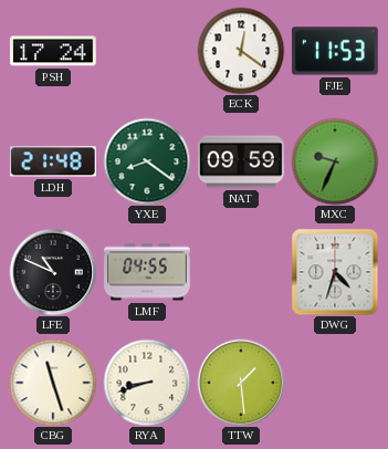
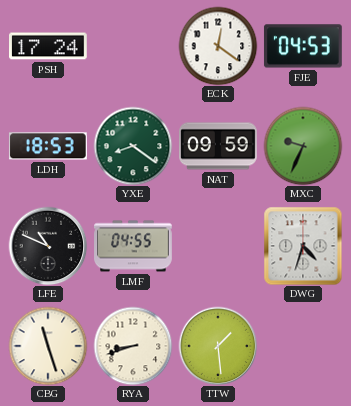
FJE: 11:53 -> 04:53 (303, 46)
LDH: 21:48 -> 18:53 (48, 146)
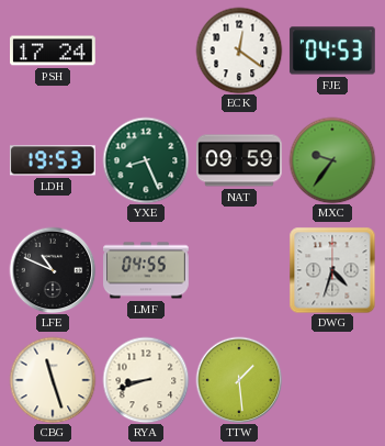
LDH: 18:53 -> 19:53 (53, 160)
YXE: 8:21 -> 8:26 (146, 160)
MXC: 9:34 -> 9:36 (332, 160)
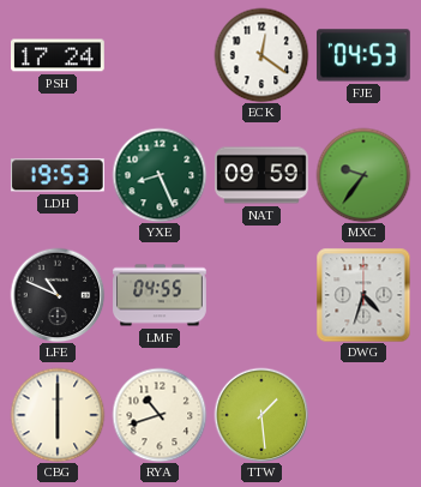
CBG: 11:27 -> 6:00 (58, 415)
RYA: 8:42 -> 10:42 (160, 415)
